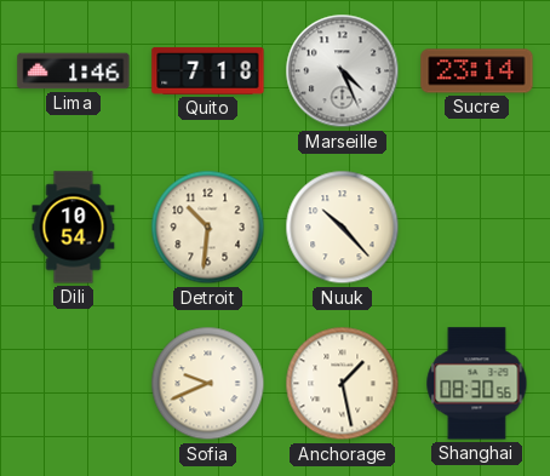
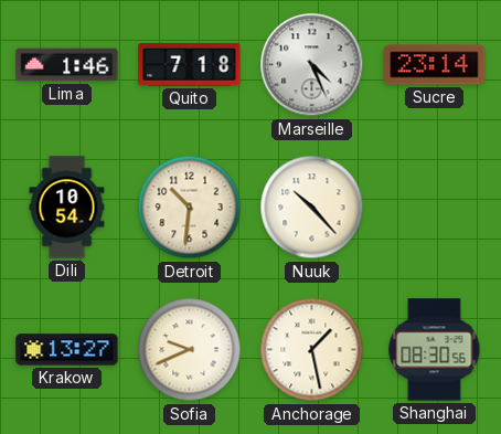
Krakow: none -> 13:27 (67, 350)
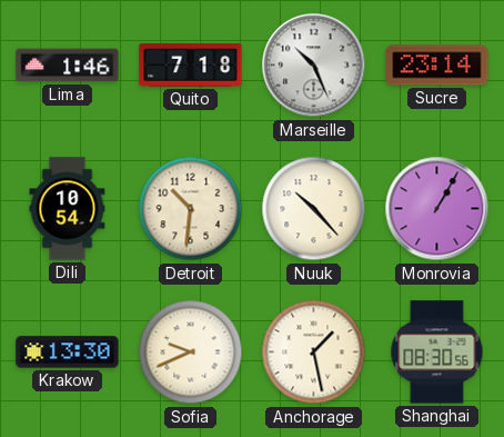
Marseille: 4:26 -> 10:26 (314, 66)
Monrovia: none -> 1:05 (437, 209)
Krakow: 13:27 -> 13:30 (68, 352)
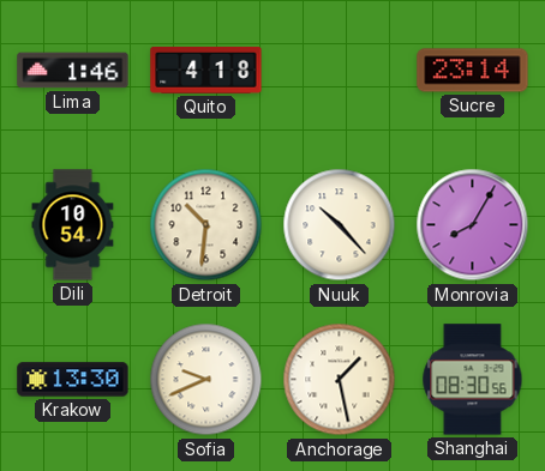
Quito: 7:18 -> 4:18 (206, 70)
Marseille: 10:26 -> none (314, 66)
Monrovia: 1:05 -> 8:05 (473, 225)
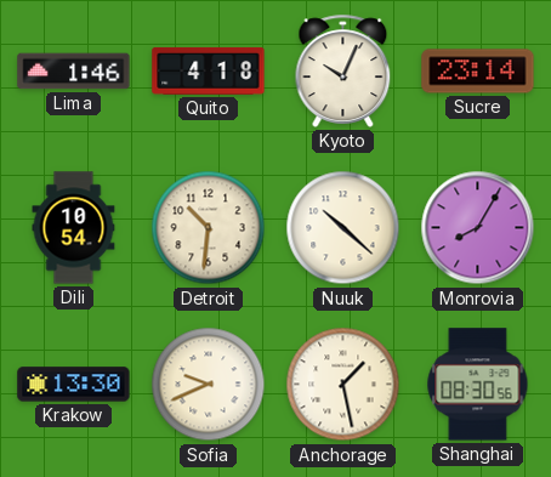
Kyoto: none -> 10:04 (343, 70)
Nuuk: 10:23 -> 10:22 (343, 228)
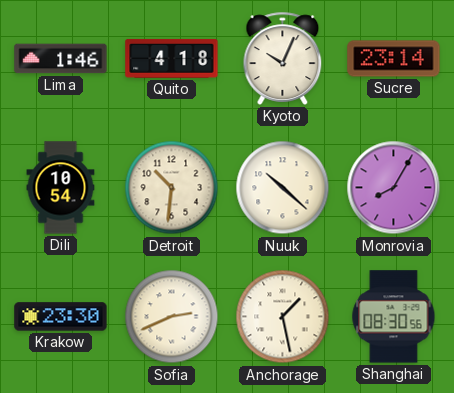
Krakow: 13:30 -> 23:30 (61, 317)
Sofia: 9:41 -> 2:41 (172, 317)
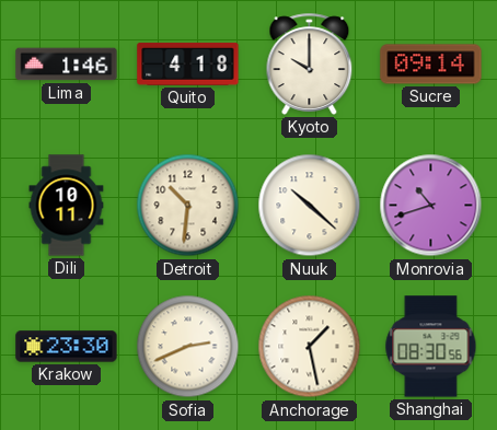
Kyoto: 10:04 -> 10:00 (310, 63)
Sucre: 23:14 -> 09:14 (431, 65)
Dili: 10:54 -> 10:11 (67, 206)
Monrovia: 8:05 -> 10:42 (431, 206)
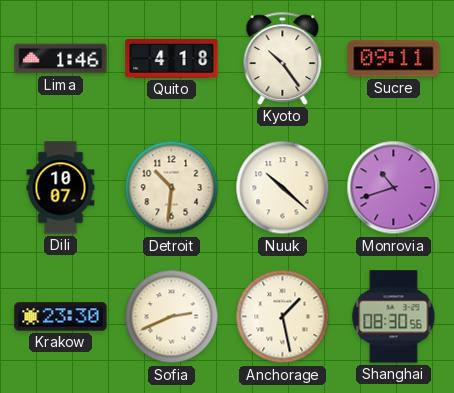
Kyoto: 10:00 -> 10:24 (283, 58)
Sucre: 09:14 -> 09:11 (394, 59)
Dili: 10:11 -> 10:07 (61, 188)
